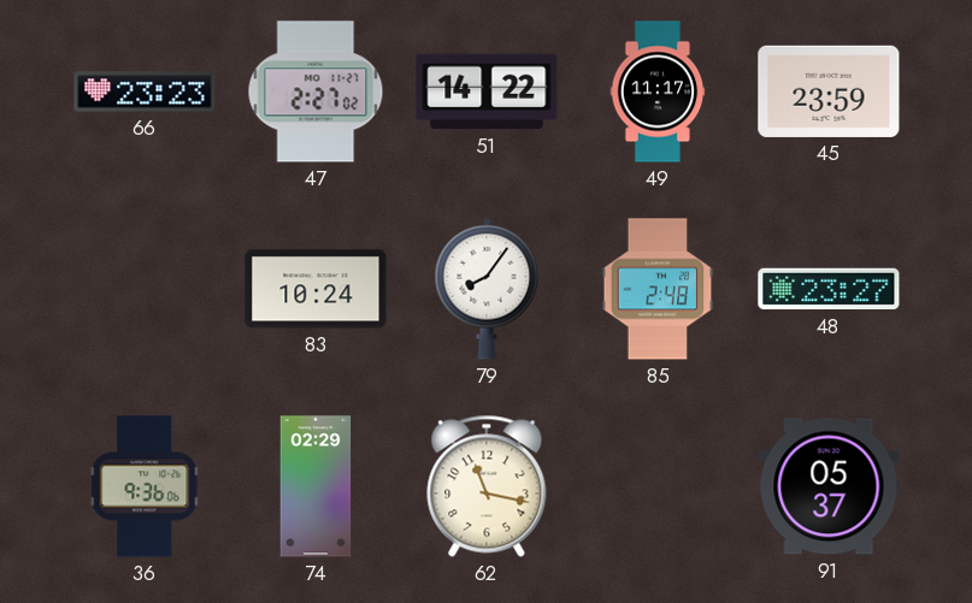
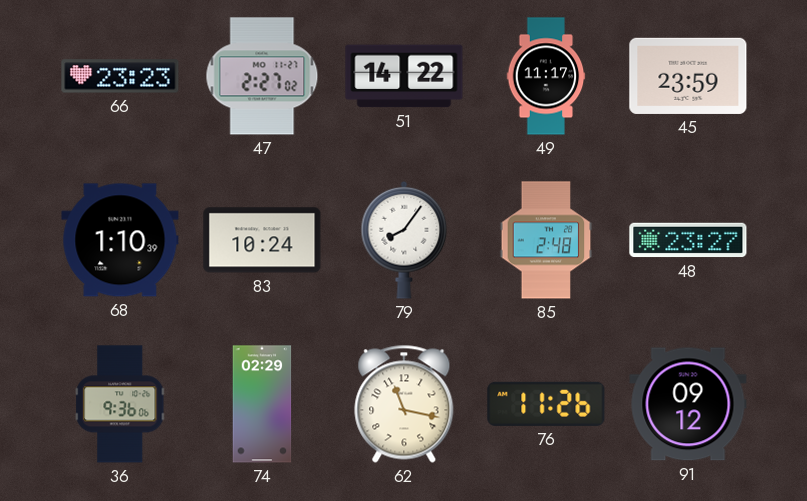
68: none -> 1:10 (120, 240)
76: none -> 11:26 (546, 404)
91: 05:37 -> 09:12 (688, 404)
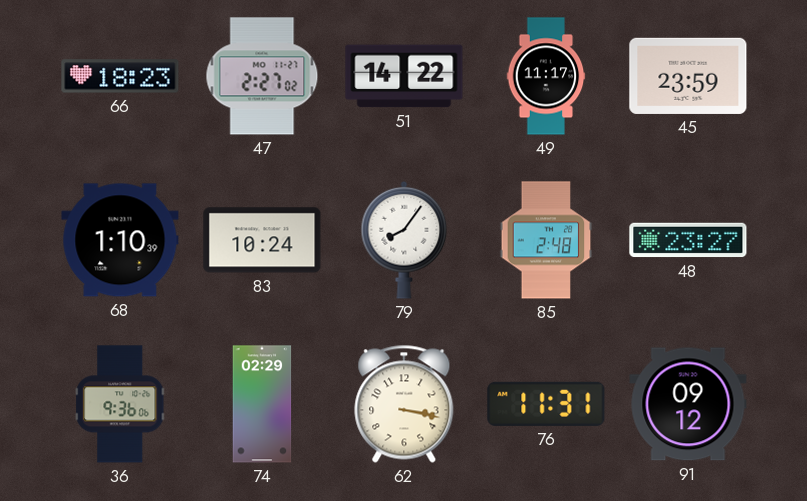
66: 23:23 -> 18:23 (120, 76)
62: 11:17 -> 3:17 (404, 404)
76: 11:26 -> 11:31 (546, 404)
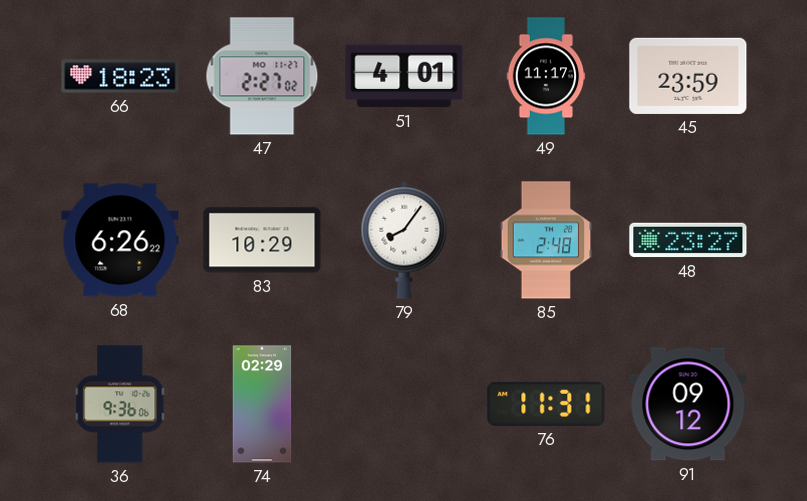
51: 14:22 -> 4:01 (404, 76)
68: 1:10 -> 6:26 (120, 240)
83: 10:24 -> 10:29 (262, 240)
62: 3:17 -> none (404, 404)
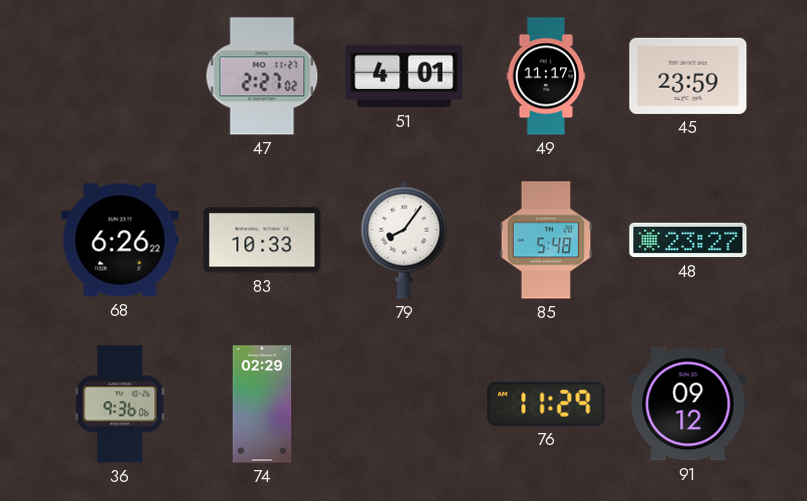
66: 18:23 -> none (120, 76)
83: 10:29 -> 10:33 (262, 240)
85: 2:48 -> 5:48 (546, 240)
76: 11:31 -> 11:29 (546, 404)
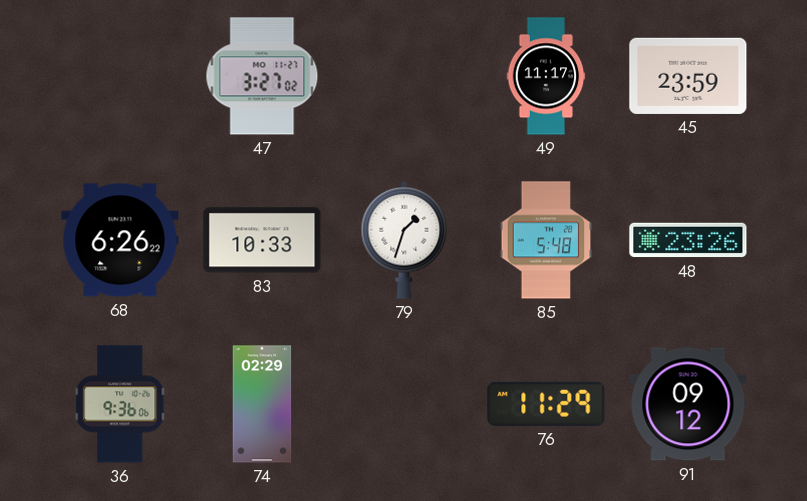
47: 2:27 -> 3:27 (262, 76)
51: 4:01 -> none (404, 76)
79: 8:06 -> 1:33 (404, 240)
48: 23:27 -> 23:26 (688, 240)
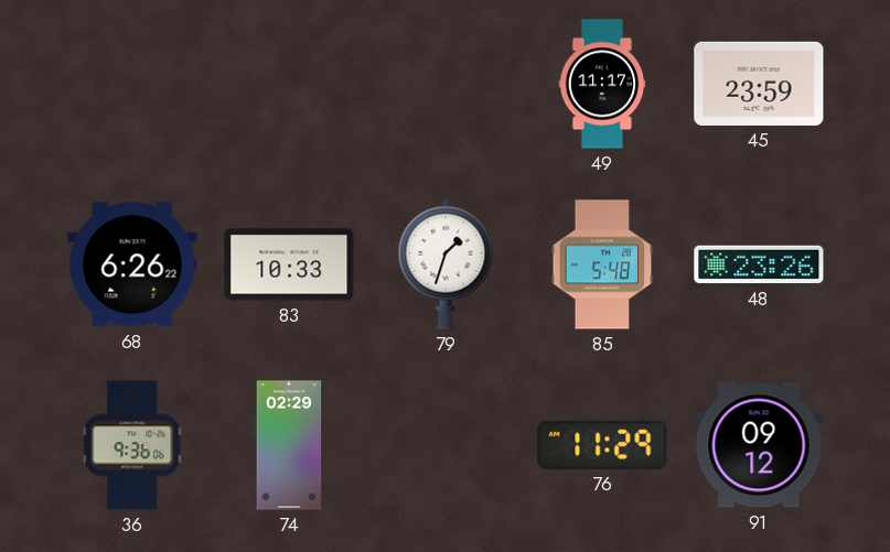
47: 3:27 -> none (262, 76)
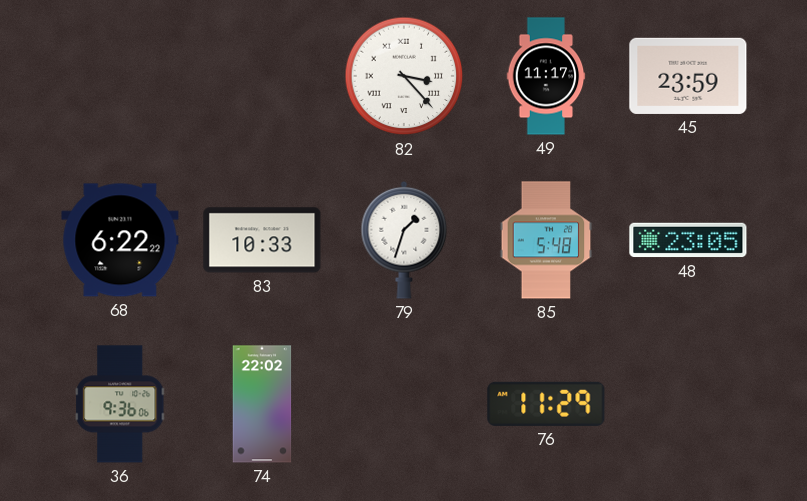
82: none -> 3:23 (404, 76)
68: 6:26 -> 6:22 (120, 240)
48: 23:26 -> 23:05 (688, 240)
74: 02:29 -> 22:02 (262, 404)
91: 09:12 -> none (759, 445)
